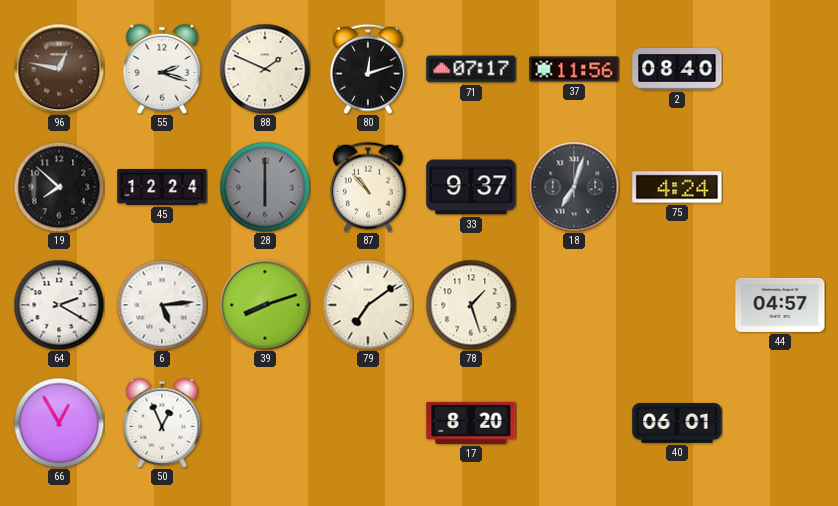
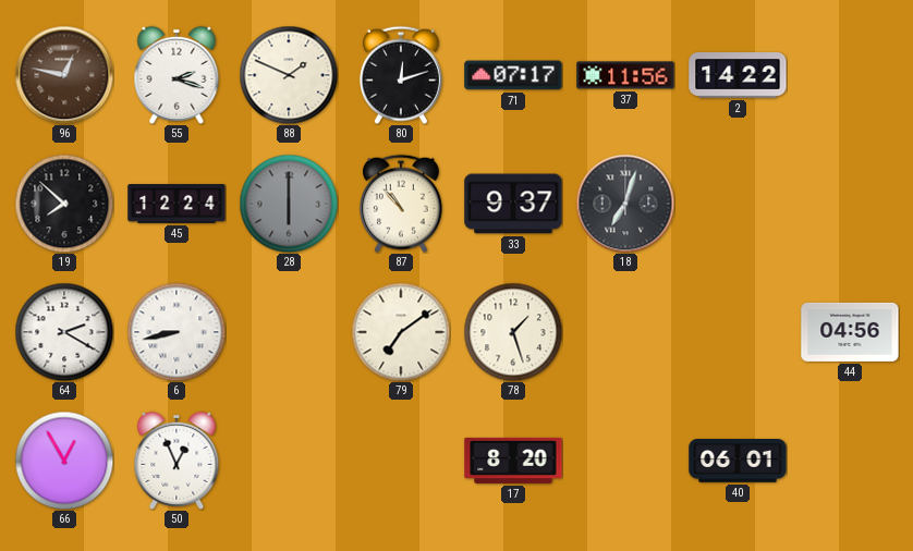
2: 08:40 -> 14:22 (738, 76)
75: 4:24 -> none (677, 187)
6: 5:14 -> 8:43 (176, 332)
39: 8:12 -> none (265, 305)
44: 04:57 -> 04:56 (850, 332)
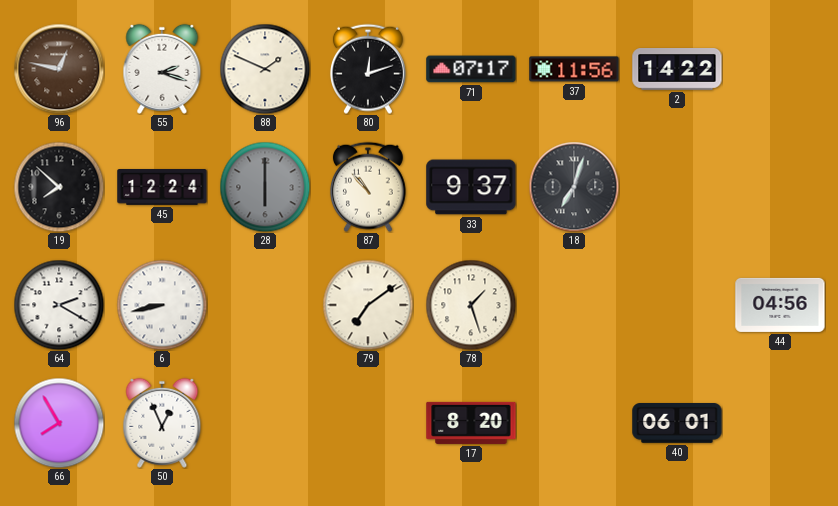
66: 12:55 -> 7:55 (59, 423)
